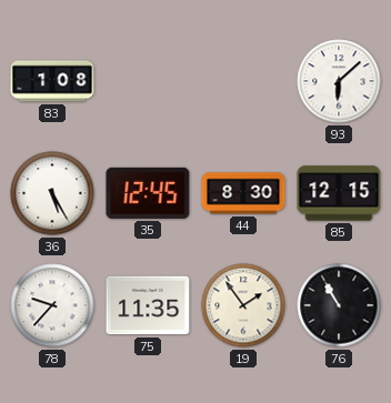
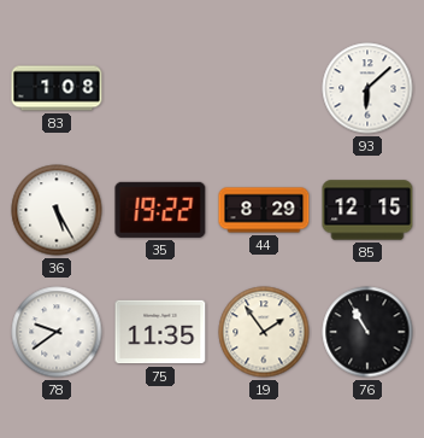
35: 12:45 -> 19:22 (160, 210)
44: 8:30 -> 8:29 (264, 210)
78: 9:37 -> 9:39 (57, 332)
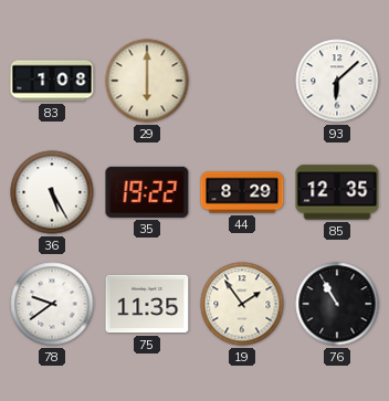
29: none -> 6:00 (147, 81)
85: 12:15 -> 12:35 (337, 192)
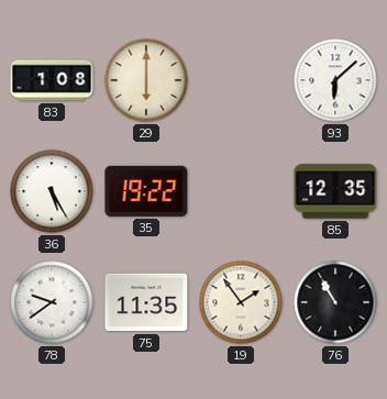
44: 8:29 -> none (242, 192)
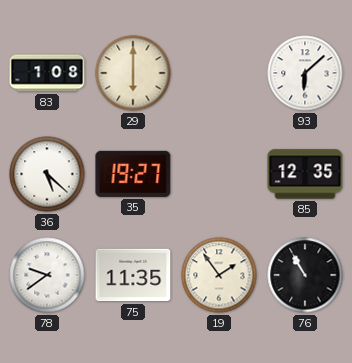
36: 5:25 -> 5:22 (47, 174)
35: 19:22 -> 19:27 (133, 174)
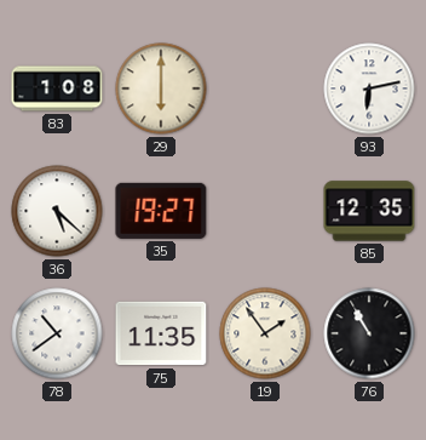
93: 6:08 -> 6:13 (369, 88)
78: 9:39 -> 10:39 (57, 333)
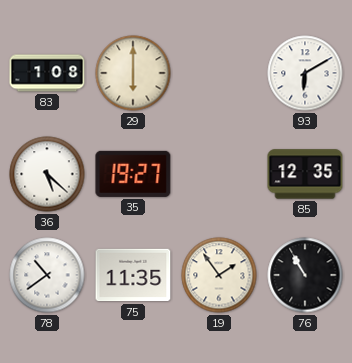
93: 6:13 -> 6:10 (305, 73)
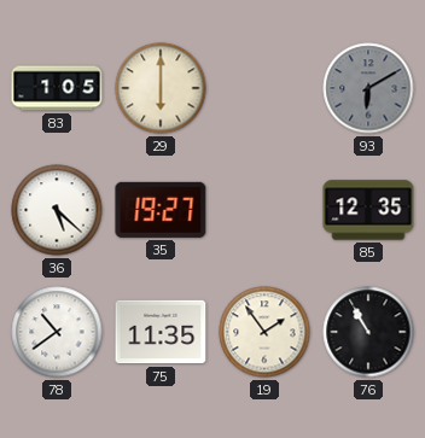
83: 1:08 -> 1:05 (57, 88)
93 dial: white -> grey (368, 88)
